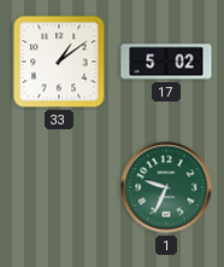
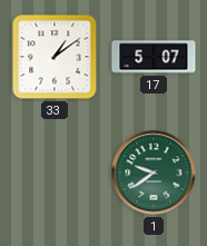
17: 5:02 -> 5:07 (154, 57)
1: 9:34 -> 9:39 (154, 173)
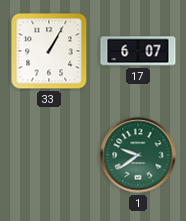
33: 1:09 -> 1:05 (49, 51)
17: 5:07 -> 6:07 (138, 51)
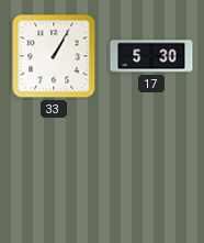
17: 6:07 -> 5:30 (151, 56)
1: 9:39 -> none (138, 155)
